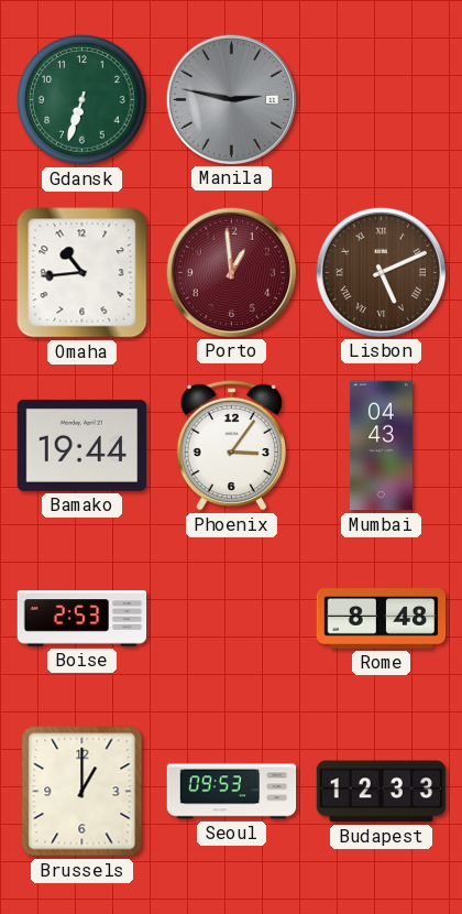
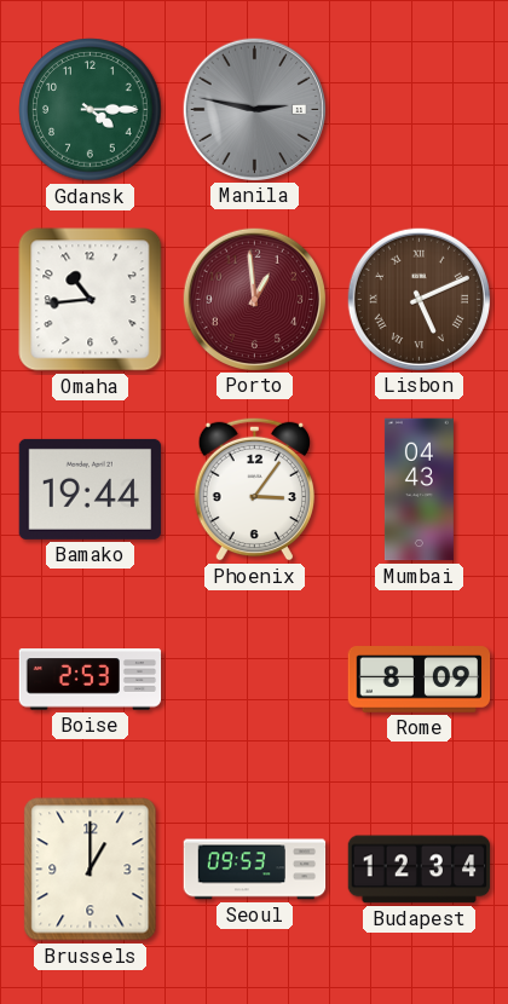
Gdansk: 6:33 -> 4:15 (91, 110)
Rome: 8:48 -> 8:09 (420, 680)
Budapest: 12:33 -> 12:34 (420, 870)
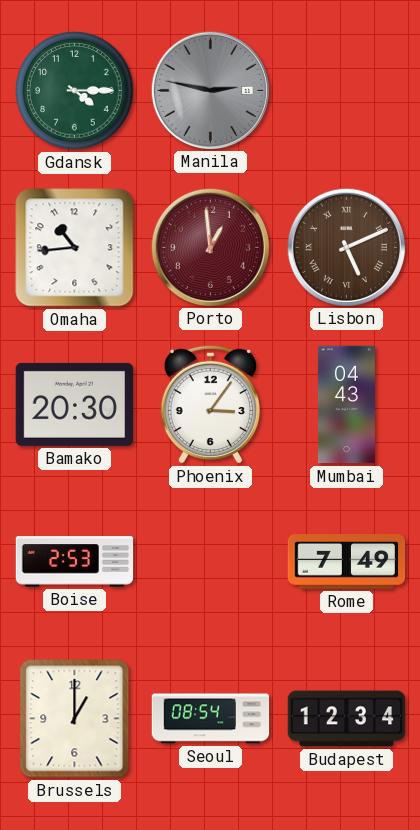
Bamako: 19:44 -> 20:30 (75, 404)
Rome: 8:09 -> 7:49 (347, 562)
Seoul: 09:53 -> 08:54 (211, 719)
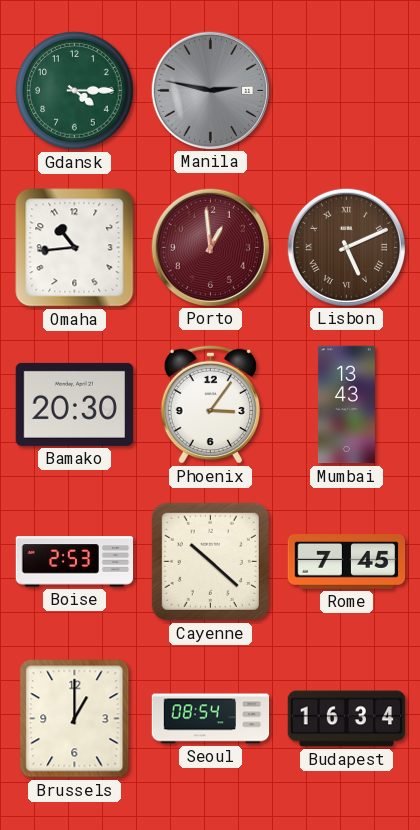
Mumbai: 04:43 -> 13:43 (346, 405)
Cayenne: none -> 10:22 (210, 561)
Rome: 7:49 -> 7:45 (347, 562)
Budapest: 12:34 -> 16:34 (347, 719)
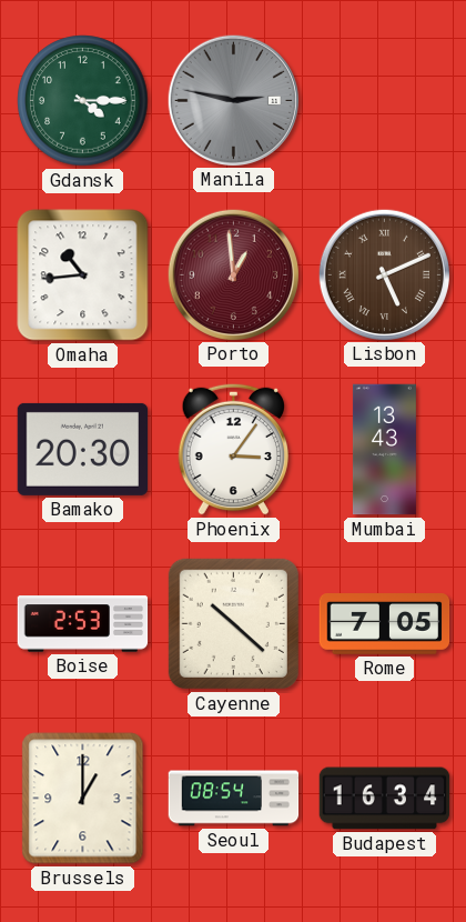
Rome: 7:45 -> 7:05 (385, 624)
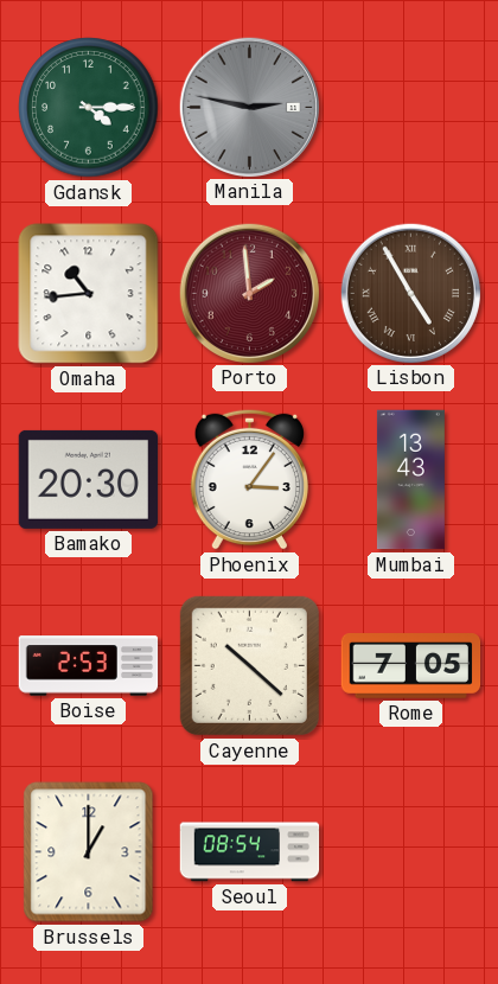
Porto: 12:59 -> 1:59 (249, 293)
Lisbon: 5:11 -> 4:55 (410, 293)
Budapest: 16:34 -> none (385, 799)
